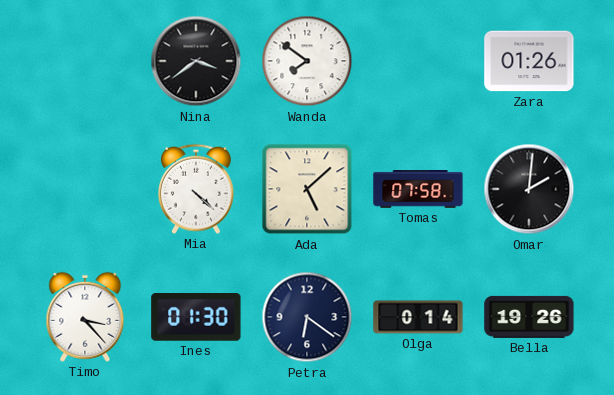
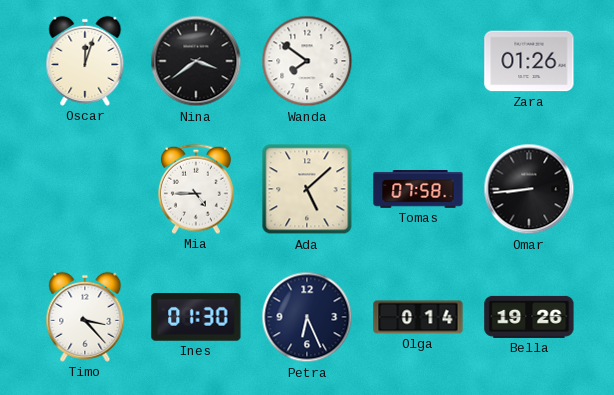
Oscar: none -> 12:03 (85, 61)
Mia: 4:22 -> 4:45 (196, 189)
Omar: 2:01 -> 8:44 (529, 189)
Petra: 6:21 -> 6:26 (307, 317)
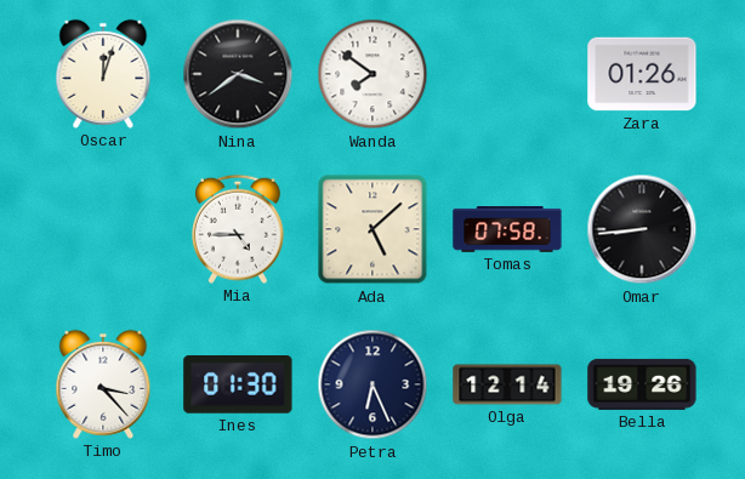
Olga: 0:14 -> 12:14 (507, 384)
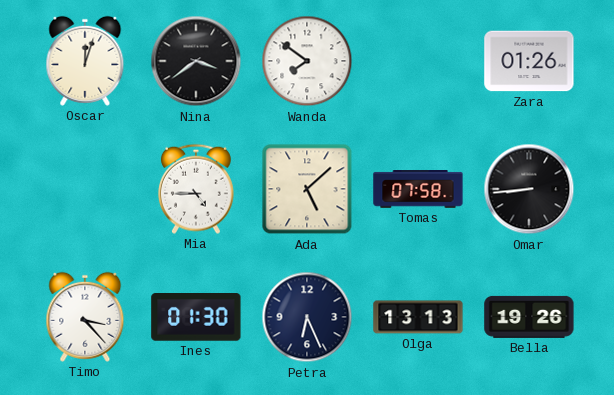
Olga: 12:14 -> 13:13 (418, 317)
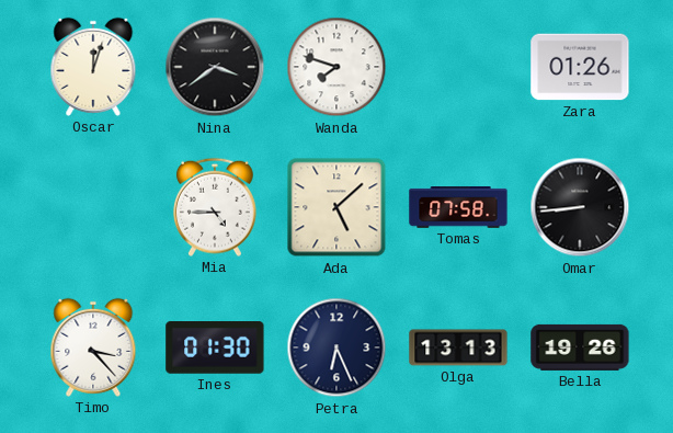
Wanda: 7:51 -> 7:48 (336, 67)
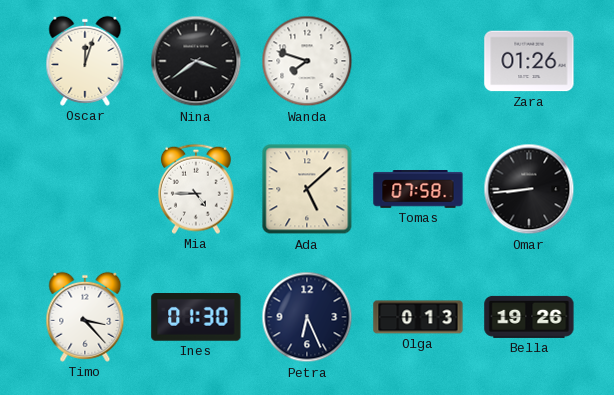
Olga: 13:13 -> 0:13 (418, 317)
